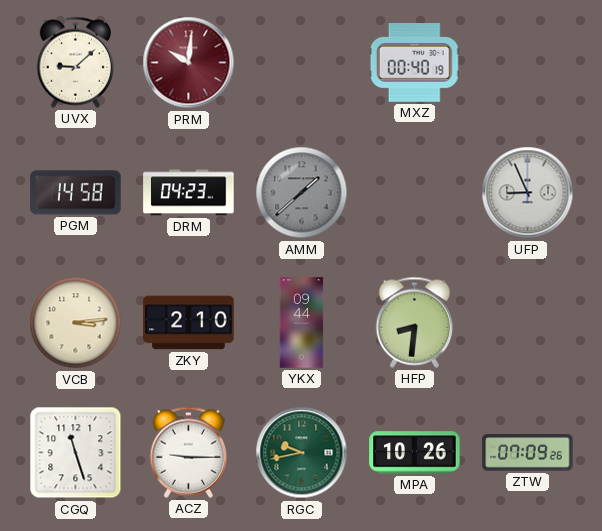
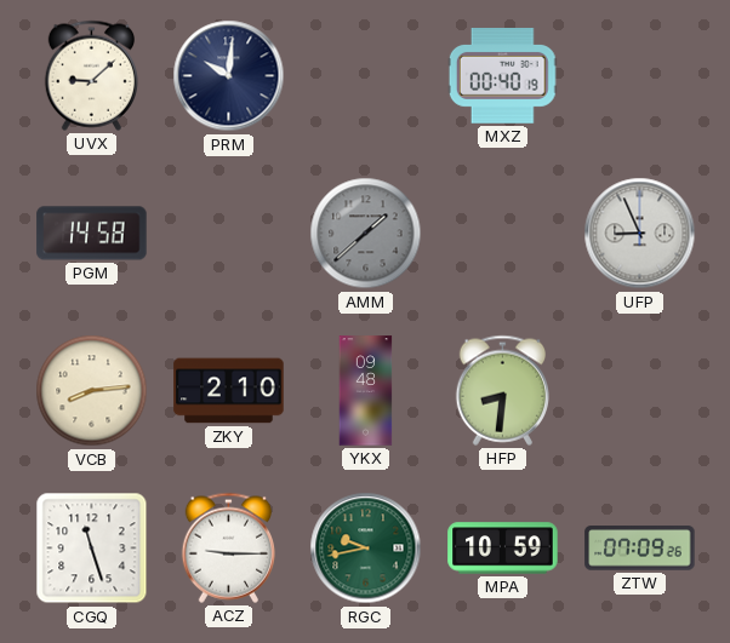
PRM dial: burgundy -> navy (229, 76)
DRM: 04:23 -> none (189, 193)
VCB: 3:14 -> 8:14 (92, 391)
YKX: 09:44 -> 09:48 (366, 391)
MPA: 10:26 -> 10:59 (503, 549)
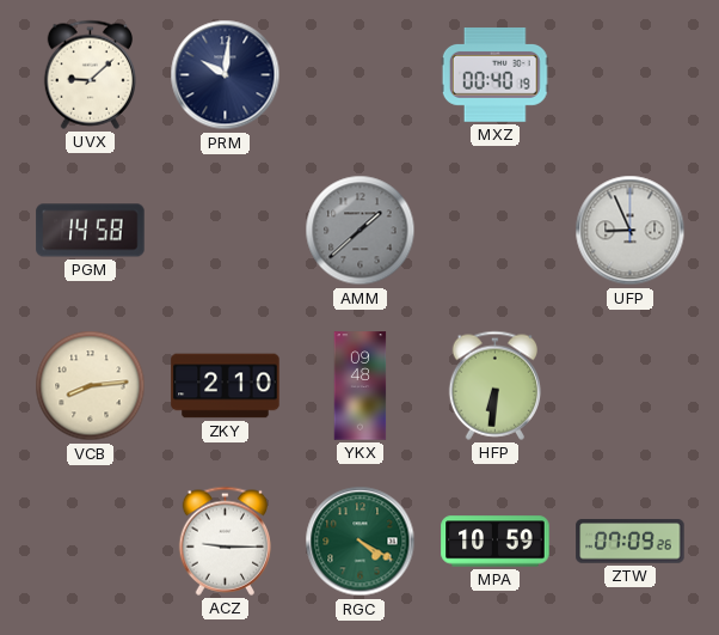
HFP: 8:31 -> 6:31 (494, 385)
CGQ: 11:27 -> none (92, 549)
RGC: 9:43 -> 4:20 (361, 542)
